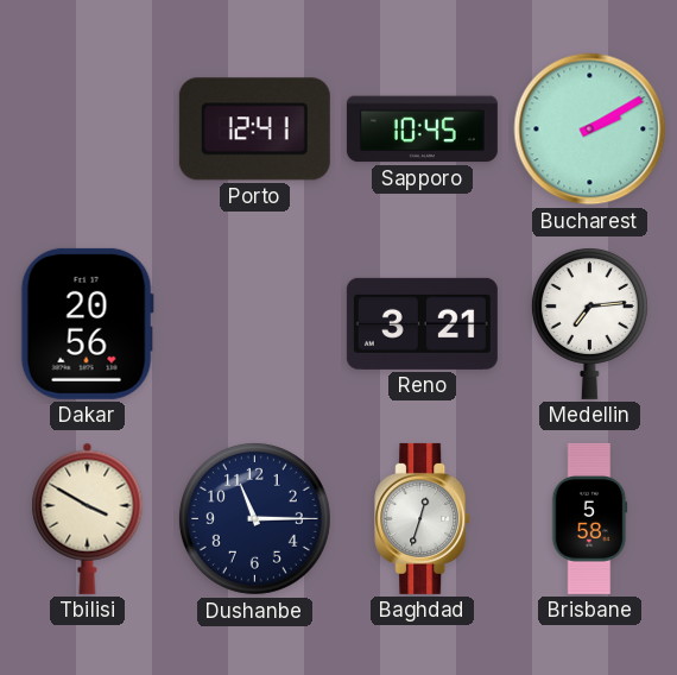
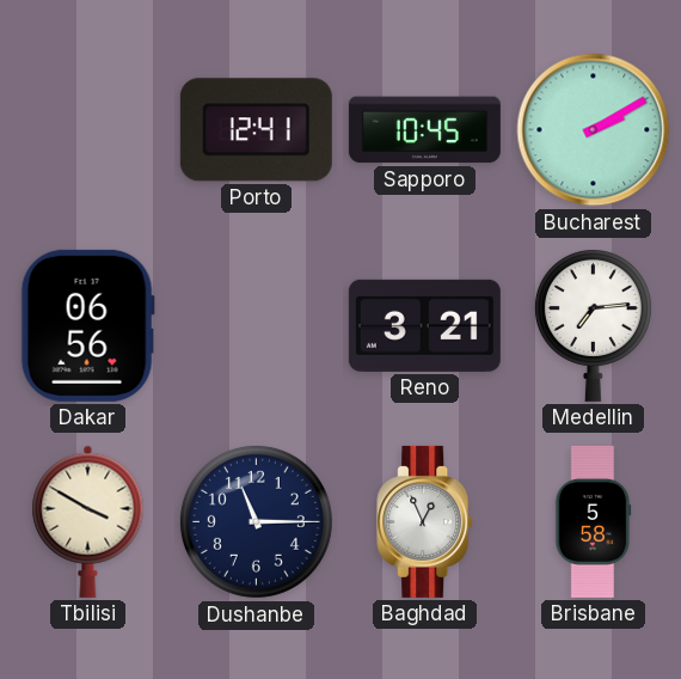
Dakar: 20:56 -> 06:56 (87, 325)
Baghdad: 12:33 -> 12:56 (425, 521)
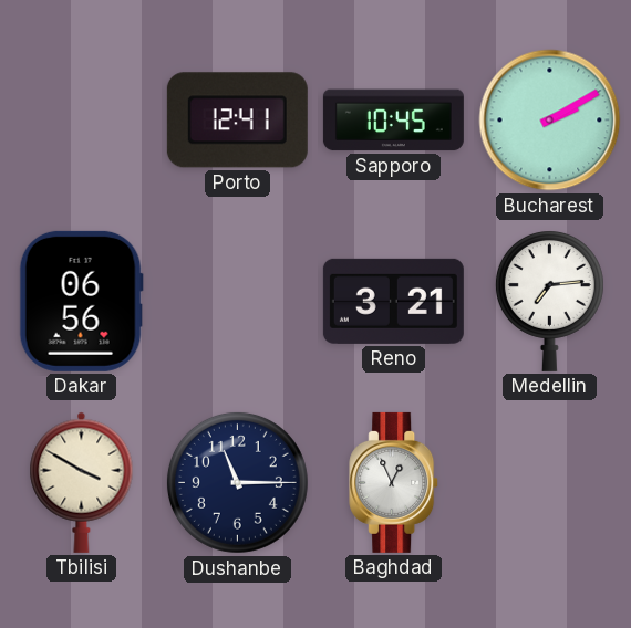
Brisbane: 5:58 -> none (593, 521)
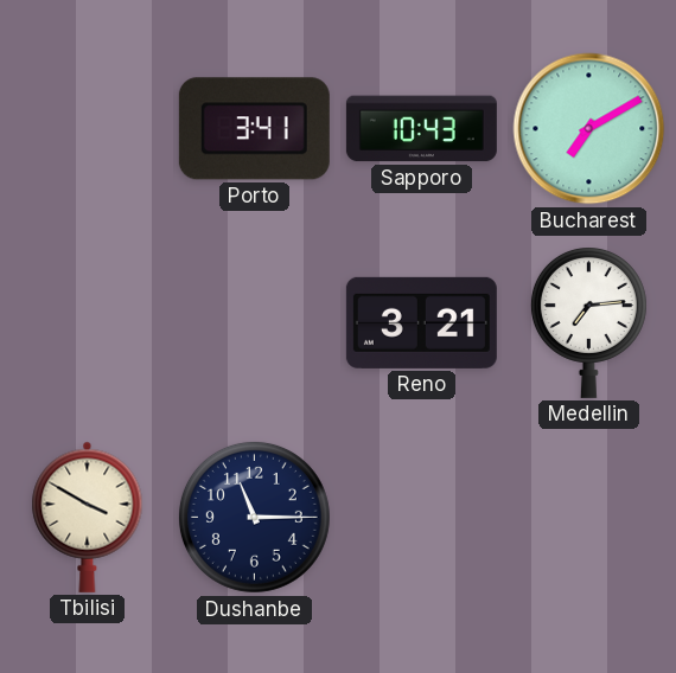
Porto: 12:41 -> 3:41 (254, 129)
Sapporo: 10:45 -> 10:43 (421, 129)
Bucharest: 2:10 -> 7:10 (589, 129)
Dakar: 06:56 -> none (81, 301)
Baghdad: 12:56 -> none (394, 482)
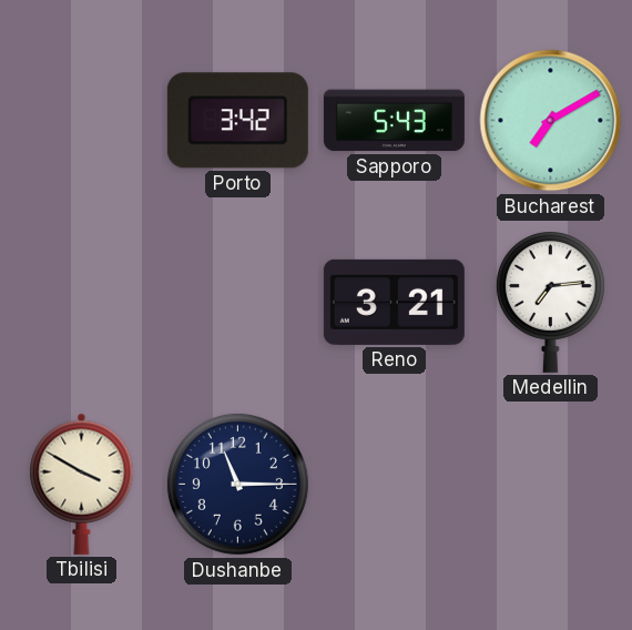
Porto: 3:41 -> 3:42 (237, 121)
Sapporo: 10:43 -> 5:43 (394, 121)
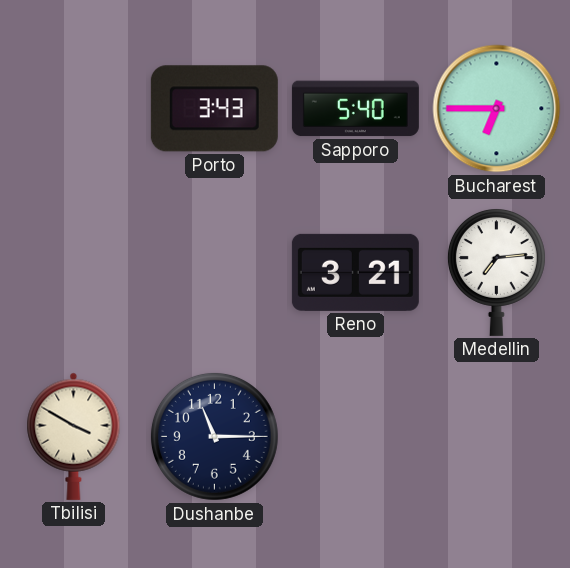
Porto: 3:42 -> 3:43 (214, 109)
Sapporo: 5:43 -> 5:40 (355, 109)
Bucharest: 7:10 -> 6:45 (497, 109)
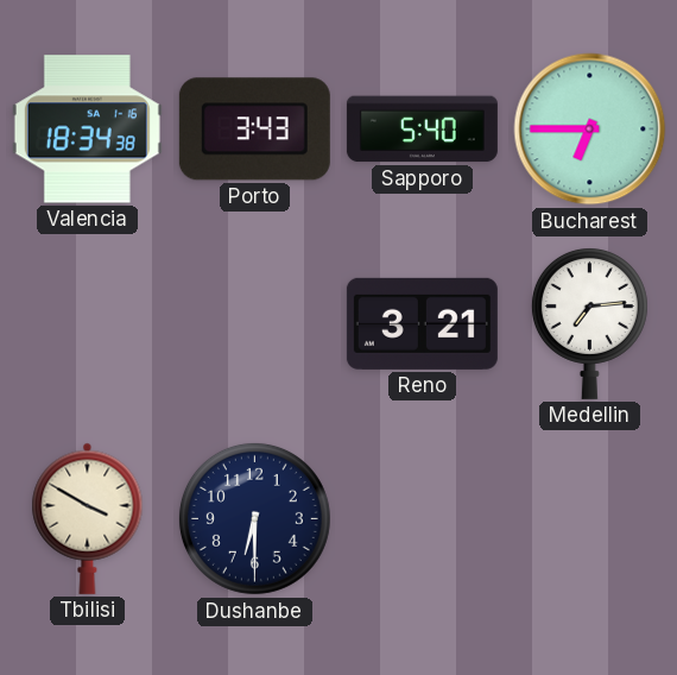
Valencia: none -> 18:34 (87, 130)
Dushanbe: 11:15 -> 6:30 (254, 518)
